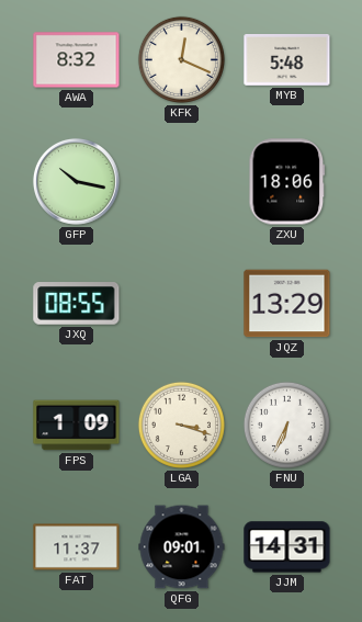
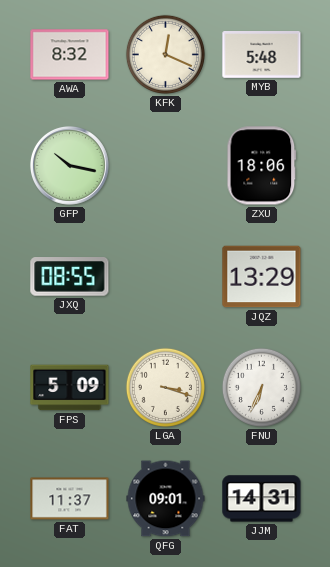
FPS: 1:09 -> 5:09 (70, 388)
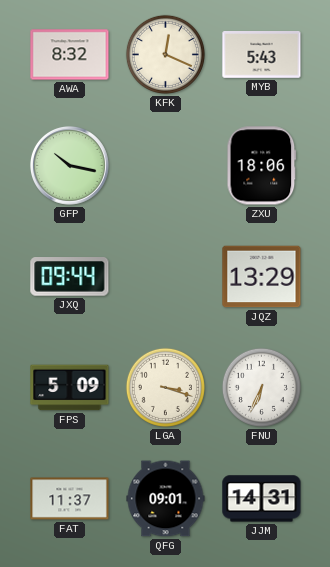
MYB: 5:48 -> 5:43 (262, 55)
JXQ: 08:55 -> 09:44 (70, 277)
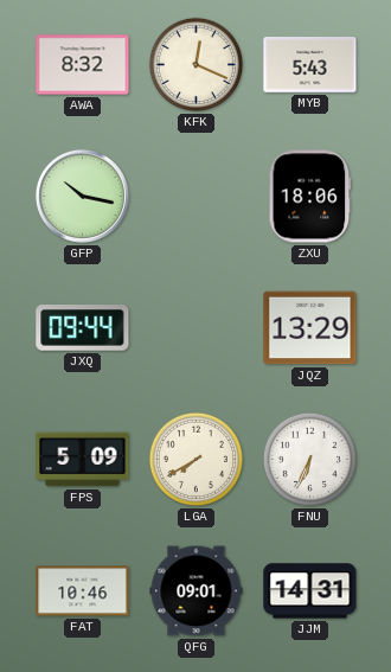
LGA: 3:18 -> 7:40 (195, 459)
FAT: 11:37 -> 10:46 (83, 591)
